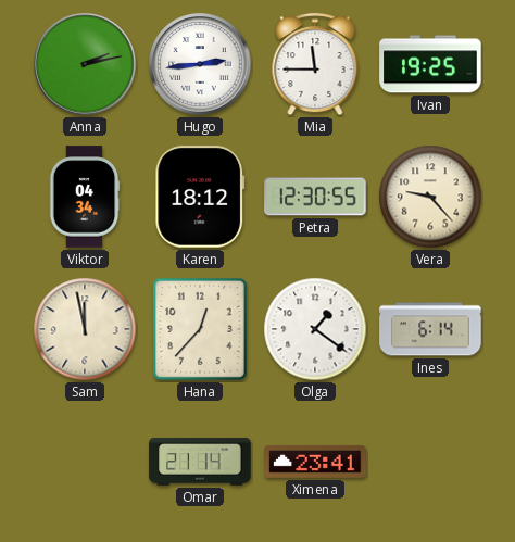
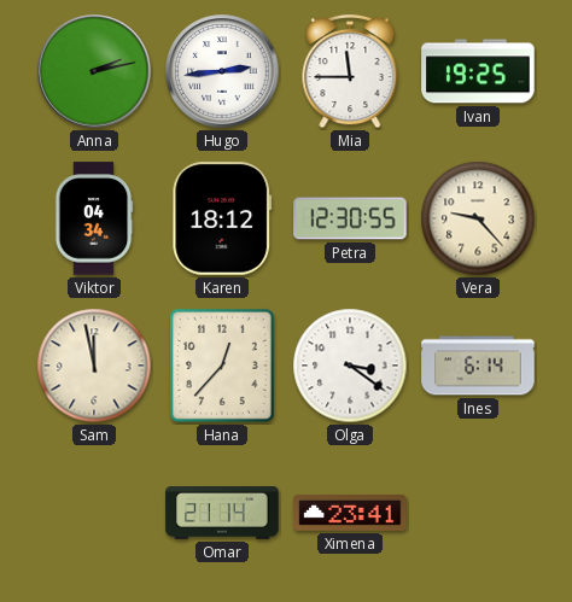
Olga: 1:21 -> 3:21 (350, 366)
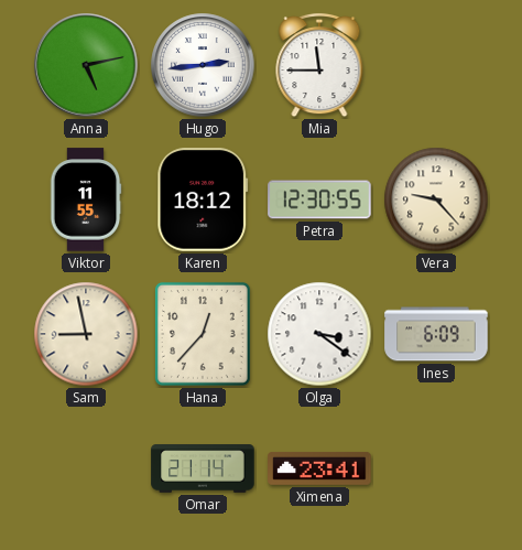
Anna: 2:13 -> 5:13 (86, 65)
Ivan: 19:25 -> none (478, 71)
Viktor: 04:34 -> 11:55 (86, 199)
Sam: 11:58 -> 8:58 (86, 334)
Ines: 6:14 -> 6:09 (436, 334)
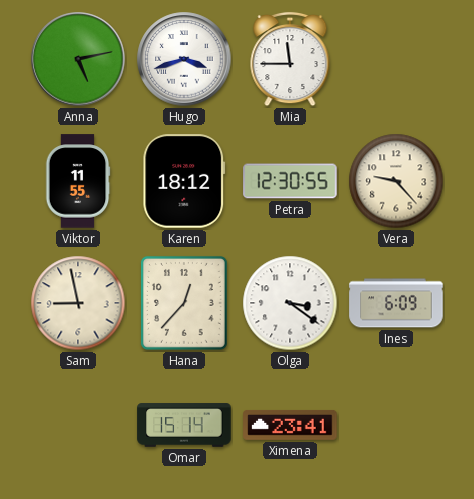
Hugo: 2:44 -> 3:42 (184, 59)
Omar: 21:14 -> 15:14 (184, 425)
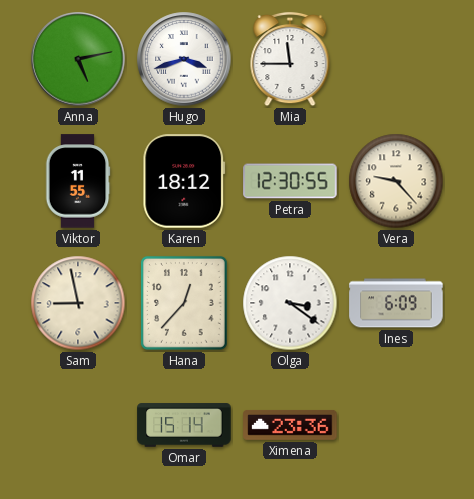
Ximena: 23:41 -> 23:36 (290, 425)
